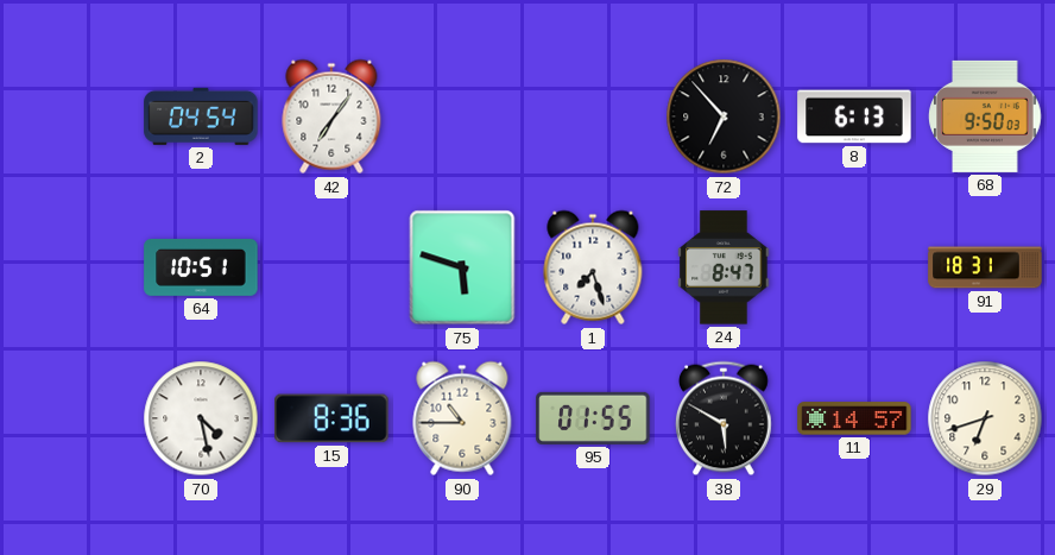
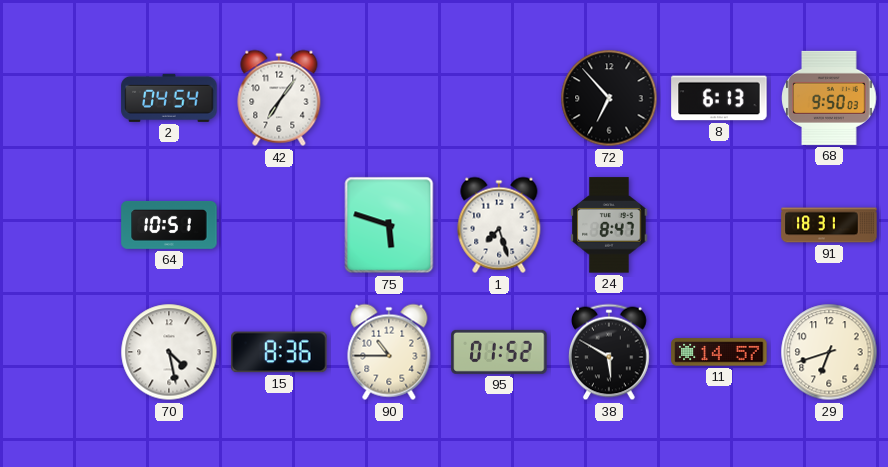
95: 01:55 -> 01:52 (499, 352)
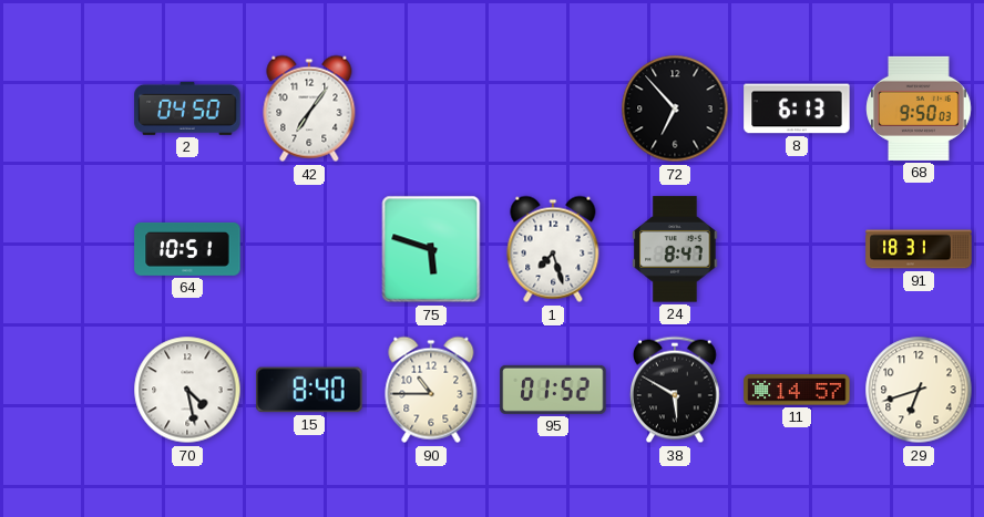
2: 04:54 -> 04:50 (187, 108)
15: 8:36 -> 8:40 (309, 390)
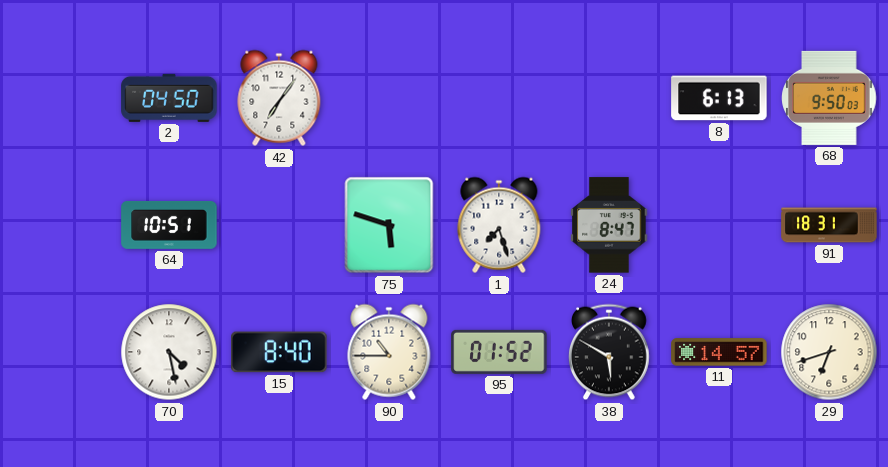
72: 6:53 -> none (675, 108)
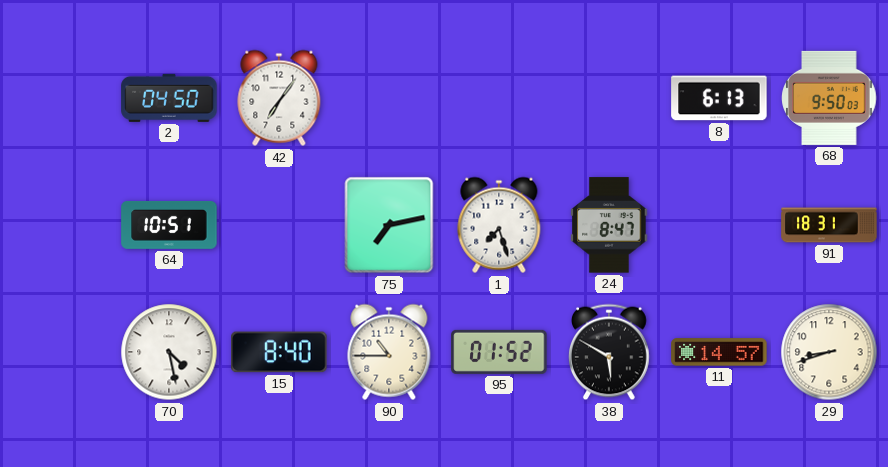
75: 5:48 -> 7:13 (389, 225)
29: 6:42 -> 8:42 (829, 352)
